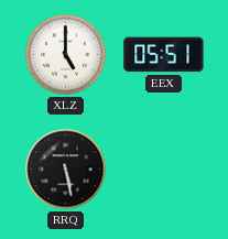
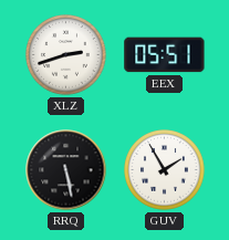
XLZ: 5:00 -> 2:42 (66, 55)
GUV: none -> 1:55 (165, 170)
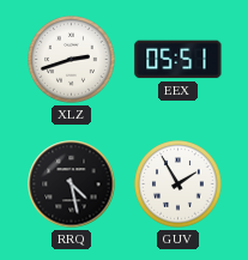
RRQ: 5:28 -> 4:28 (72, 185)
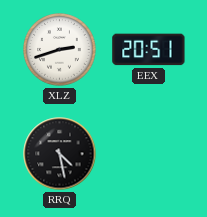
EEX: 05:51 -> 20:51 (149, 50)
GUV: 1:55 -> none (179, 185)
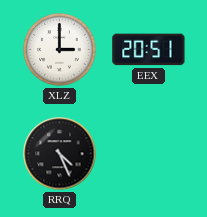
XLZ: 2:42 -> 3:00 (60, 50)
RRQ: 4:28 -> 4:26 (60, 154)
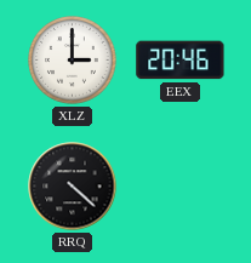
EEX: 20:51 -> 20:46 (181, 61)
RRQ: 4:26 -> 4:22 (73, 187)
